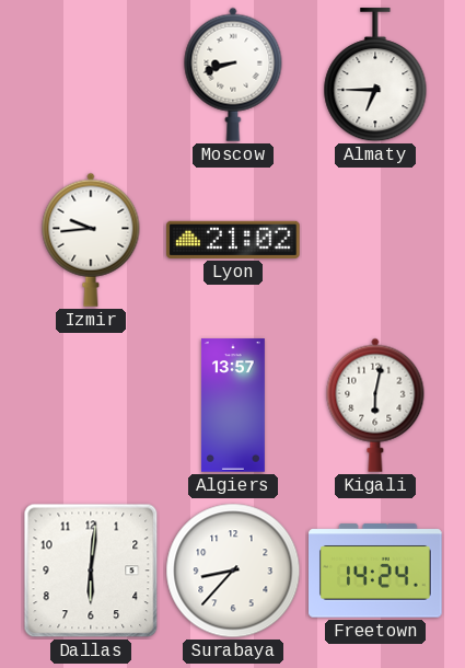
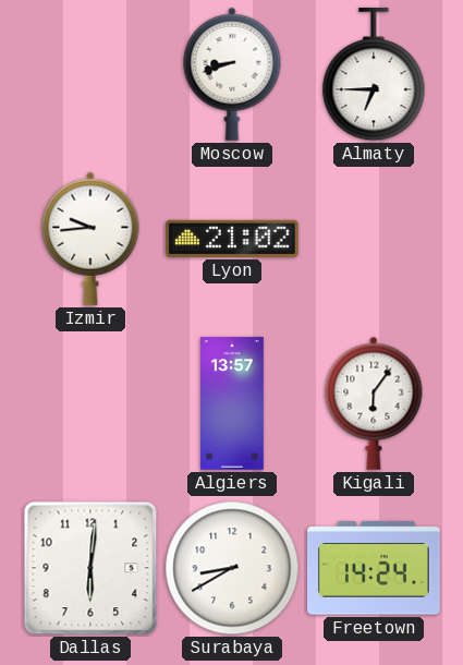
Kigali: 6:02 -> 6:06 (374, 403)
Surabaya: 8:37 -> 8:40 (232, 568)
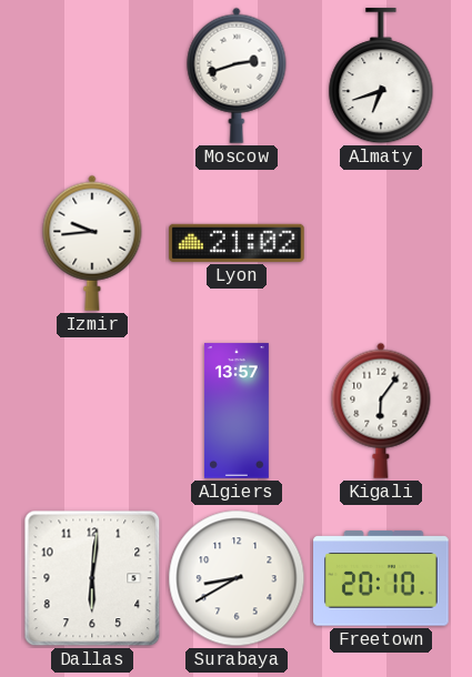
Moscow: 8:42 -> 2:42 (237, 75)
Almaty: 6:45 -> 6:42 (381, 77)
Freetown: 14:24 -> 20:10 (381, 578)
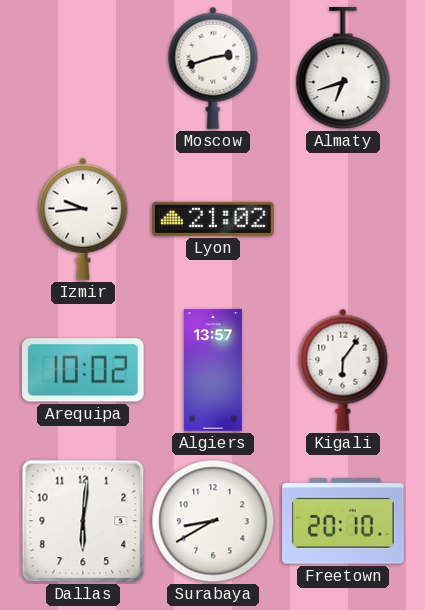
Arequipa: none -> 10:02 (83, 370)
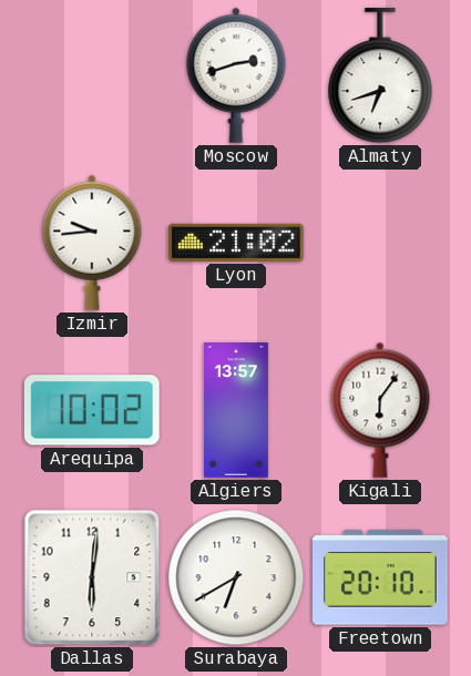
Surabaya: 8:40 -> 6:40 (236, 577)
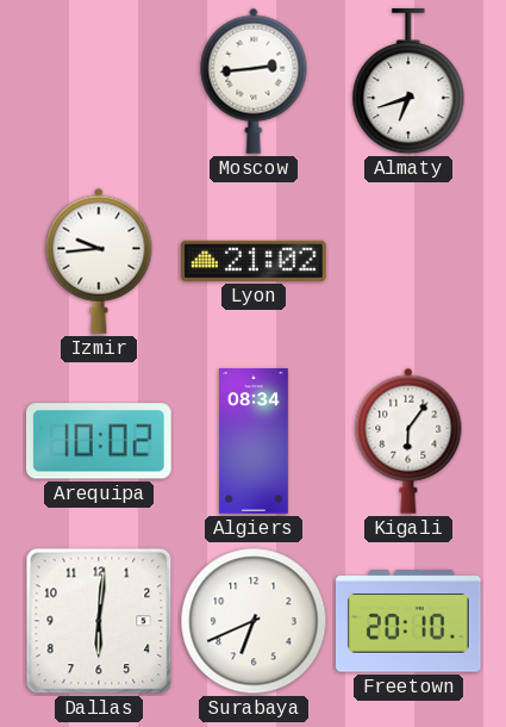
Moscow: 2:42 -> 2:44 (254, 81)
Algiers: 13:57 -> 08:34 (254, 441)
Surabaya: 6:40 -> 6:41 (254, 621)
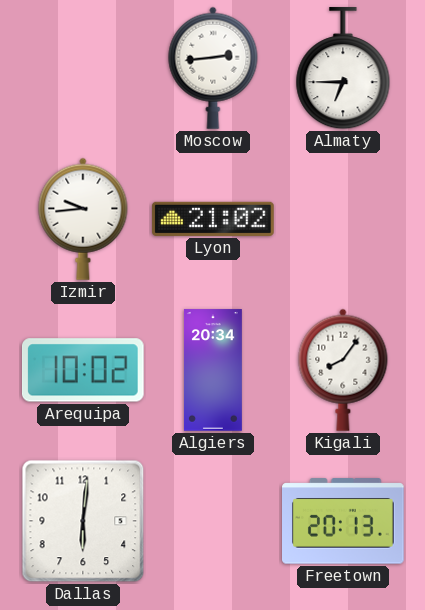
Almaty: 6:42 -> 6:45 (343, 69)
Algiers: 08:34 -> 20:34 (213, 370)
Kigali: 6:06 -> 8:06 (343, 370)
Surabaya: 6:41 -> none (254, 621)
Freetown: 20:10 -> 20:13 (343, 521)
